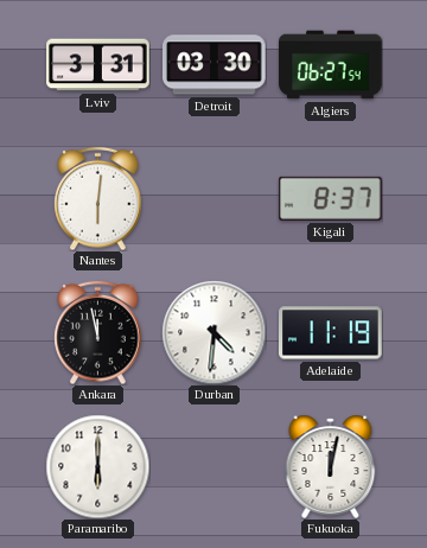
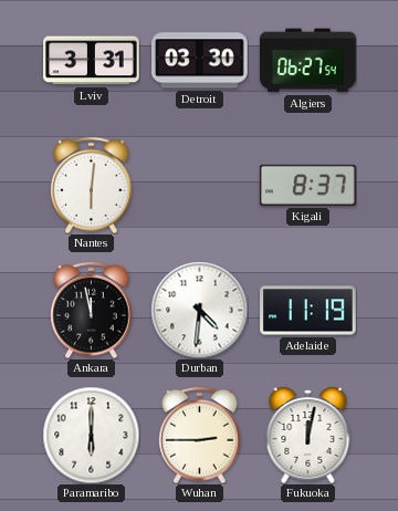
Wuhan: none -> 2:45 (200, 435)
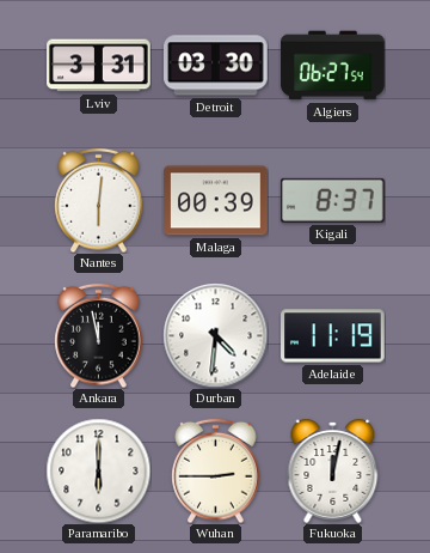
Malaga: none -> 00:39 (216, 201)
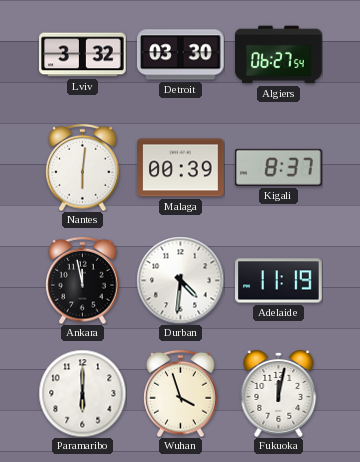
Lviv: 3:31 -> 3:32 (83, 55)
Wuhan: 2:45 -> 3:57 (181, 393)
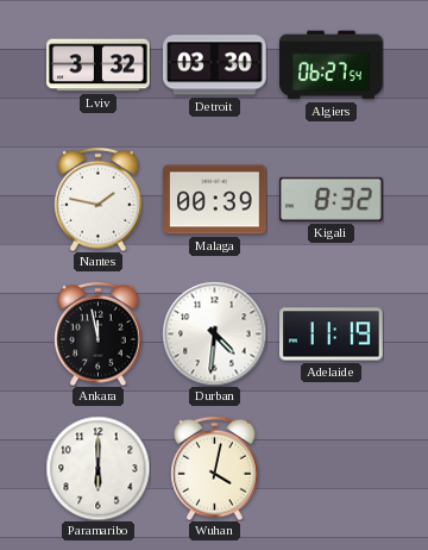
Nantes: 6:01 -> 1:47 (99, 199)
Kigali: 8:37 -> 8:32 (331, 199)
Wuhan: 3:57 -> 4:02 (215, 468)
Fukuoka: 12:02 -> none (279, 393)
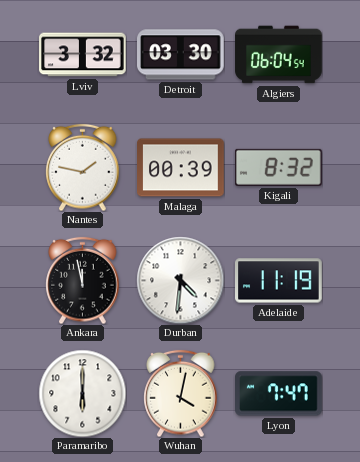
Algiers: 06:27 -> 06:04 (279, 55)
Lyon: none -> 7:47 (279, 394)
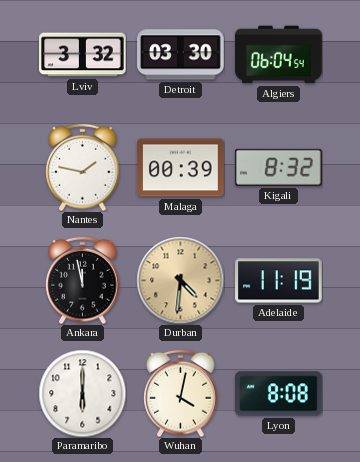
Durban dial: white -> champagne (180, 280)
Lyon: 7:47 -> 8:08 (279, 394)
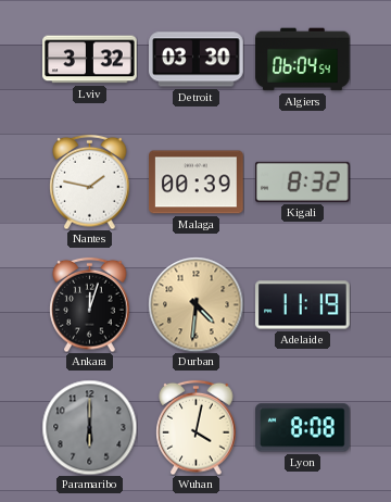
Ankara: 11:58 -> 12:03 (90, 304)
Paramaribo dial: white -> grey (89, 427)
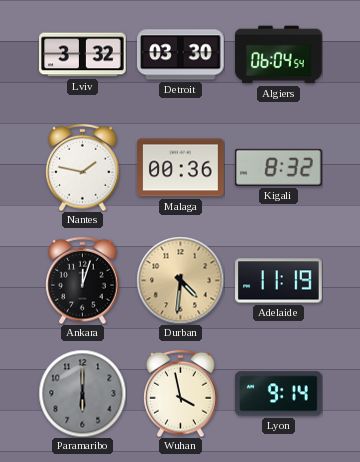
Malaga: 00:39 -> 00:36 (181, 168)
Wuhan: 4:02 -> 3:58 (181, 393)
Lyon: 8:08 -> 9:14 (279, 394)
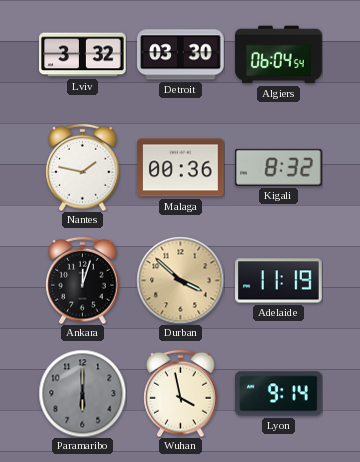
Durban: 4:31 -> 3:52 (180, 280)
